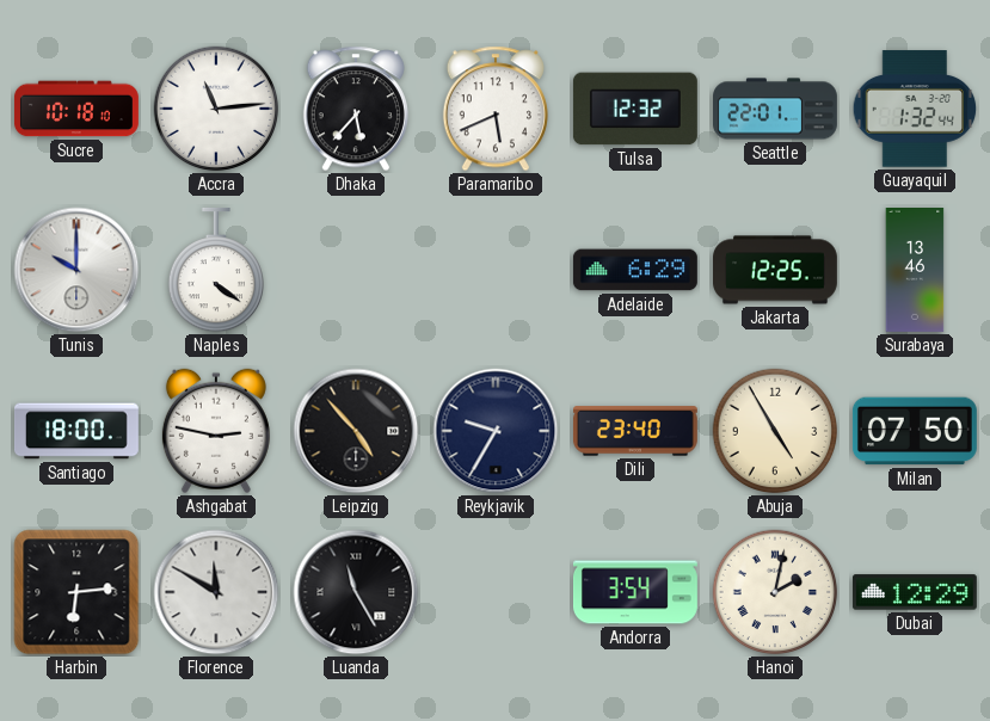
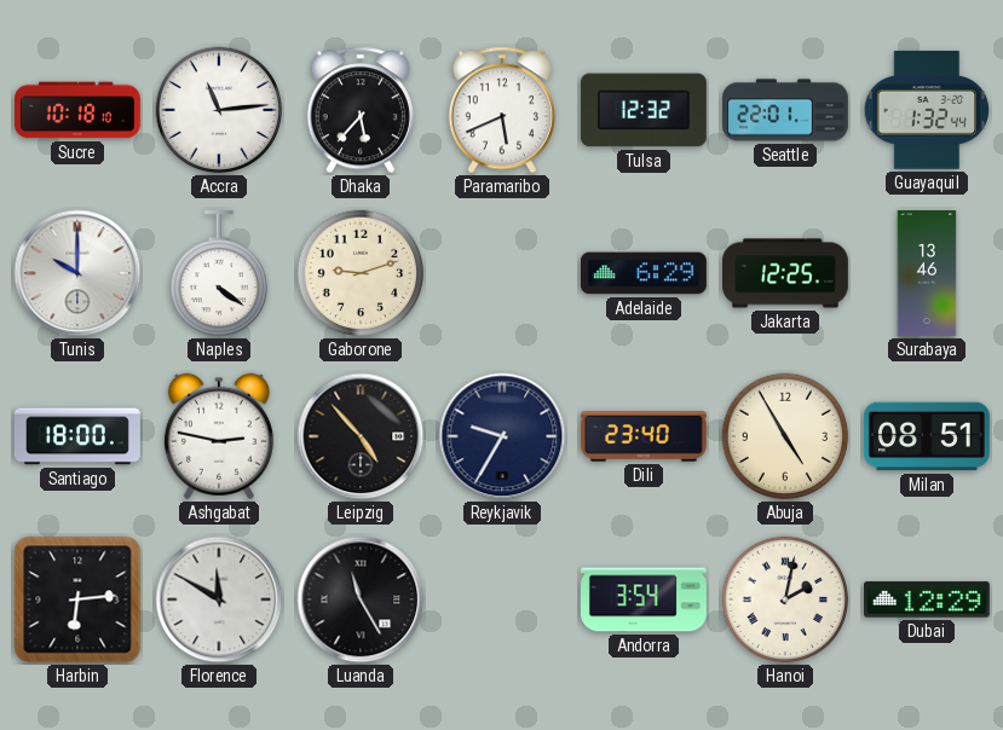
Gaborone: none -> 9:12 (361, 273)
Milan: 07:50 -> 08:51 (927, 436)
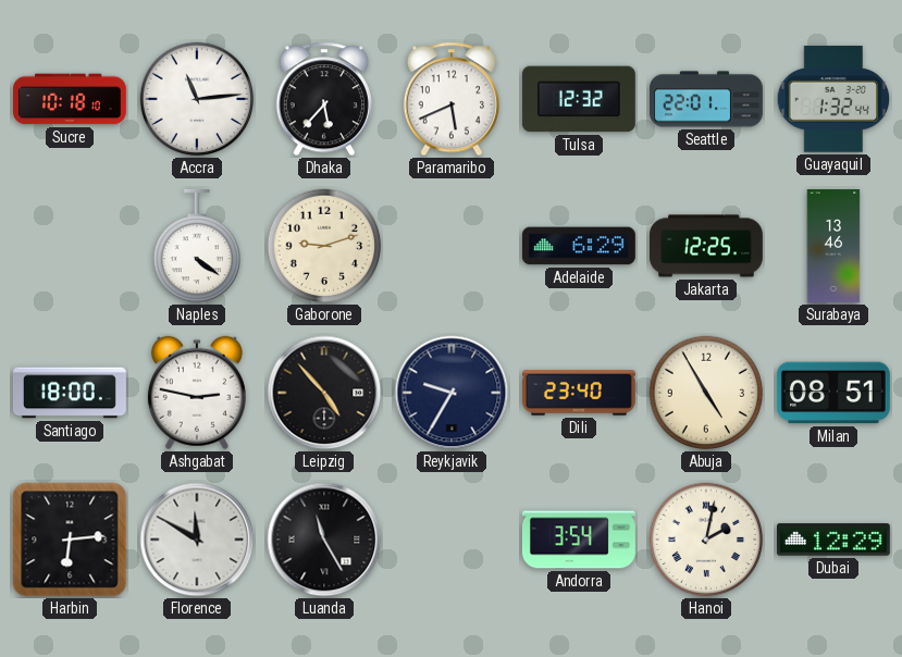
Tunis: 10:00 -> none (77, 273)
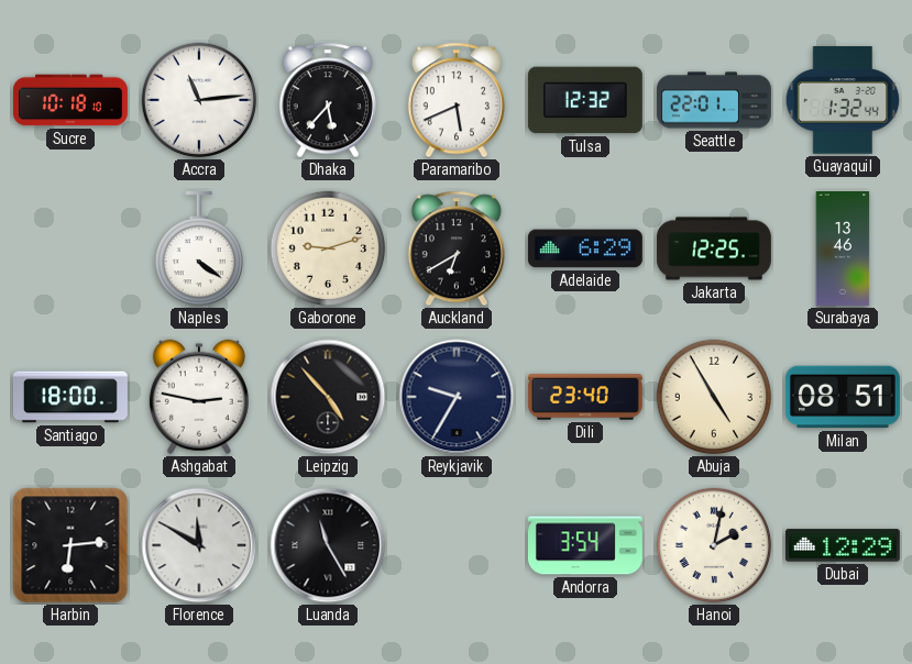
Auckland: none -> 6:40 (457, 248)
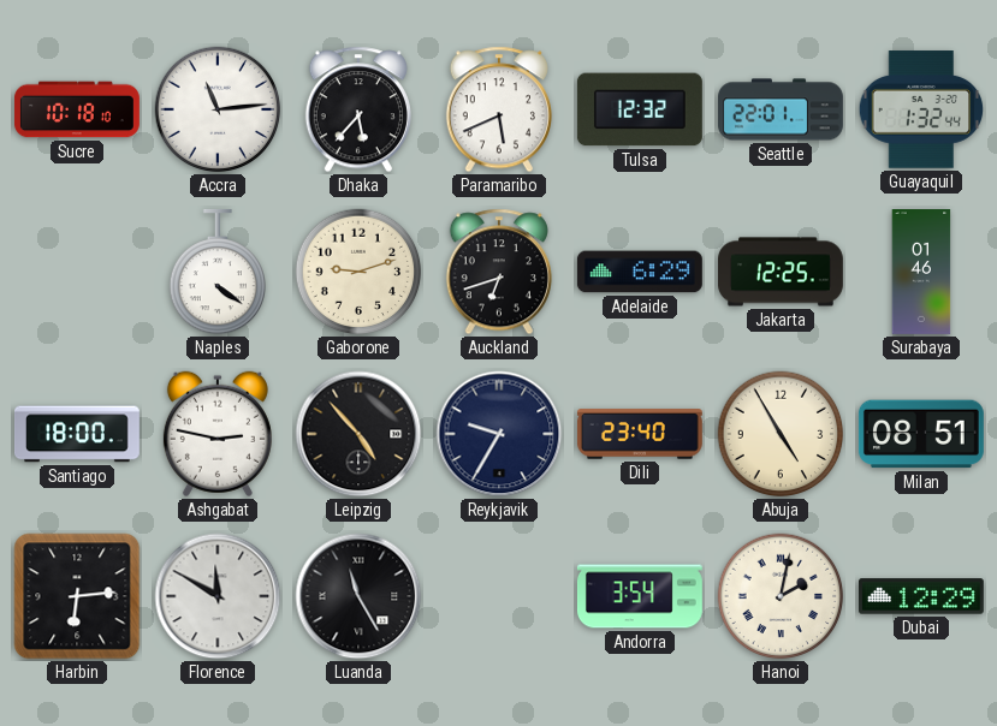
Auckland: 6:40 -> 6:42 (499, 272)
Surabaya: 13:46 -> 01:46 (921, 273)
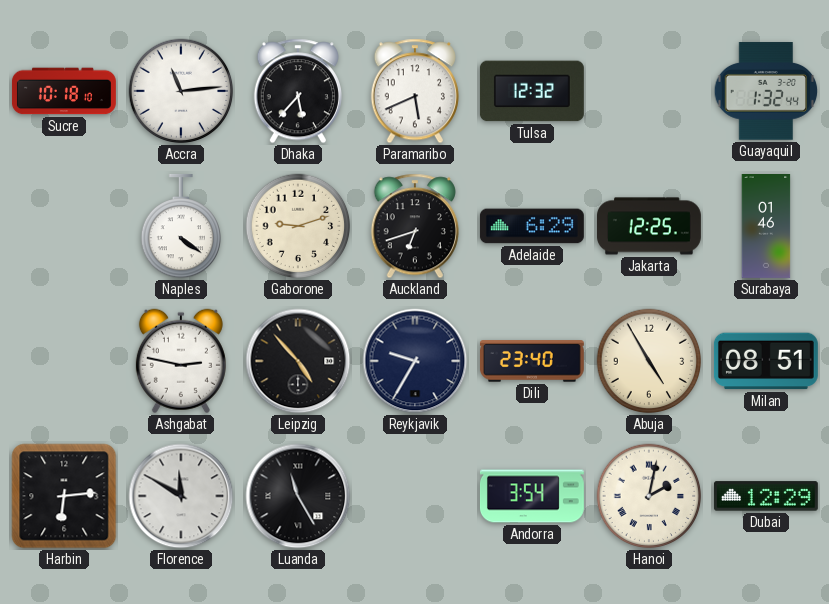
Seattle: 22:01 -> none (782, 109)
Santiago: 18:00 -> none (78, 434)
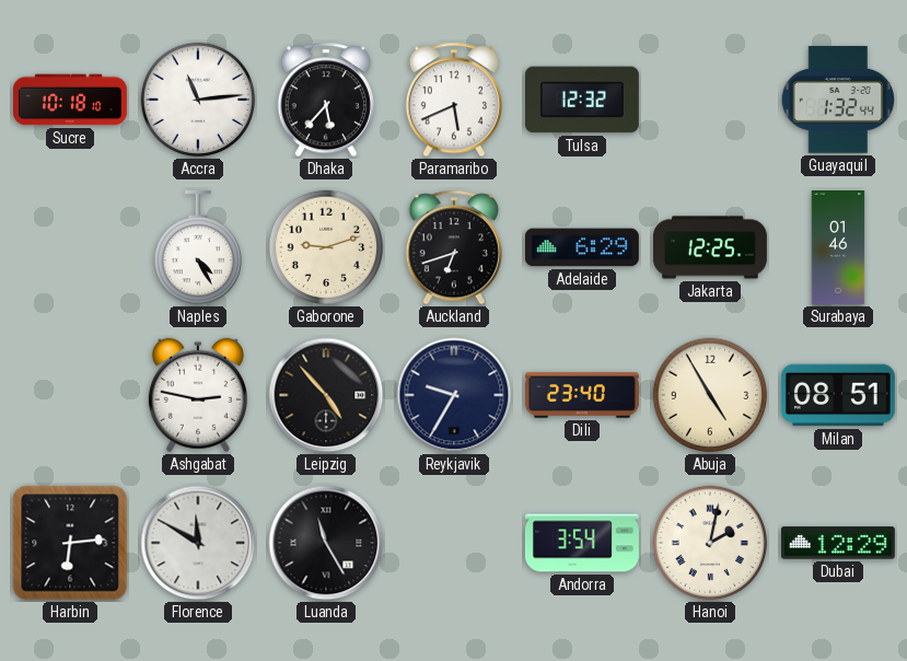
Naples: 4:21 -> 4:25 (197, 247)
